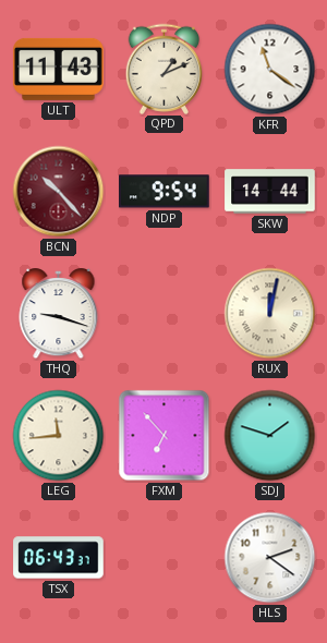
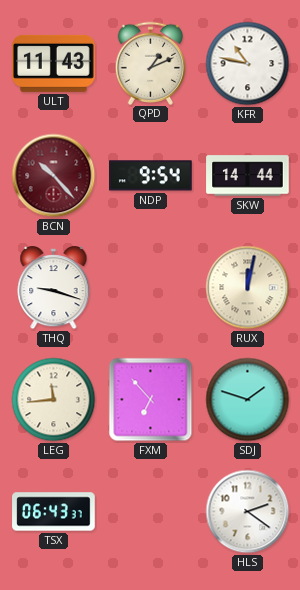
KFR: 11:21 -> 10:47 (248, 64)
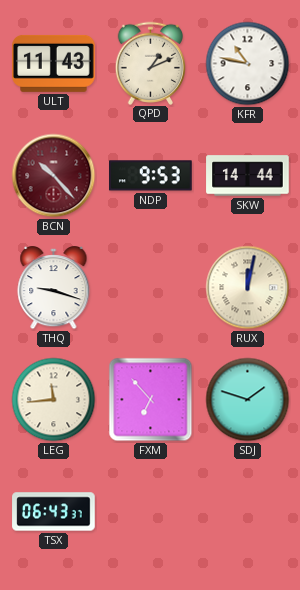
NDP: 9:54 -> 9:53 (151, 176)
HLS: 2:21 -> none (248, 512)
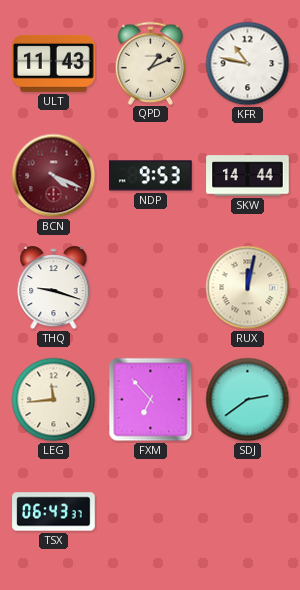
BCN: 10:23 -> 4:19 (54, 176)
SDJ: 1:48 -> 2:39 (248, 400)
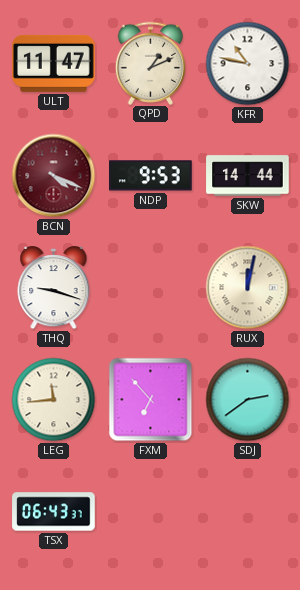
ULT: 11:43 -> 11:47 (54, 63)
